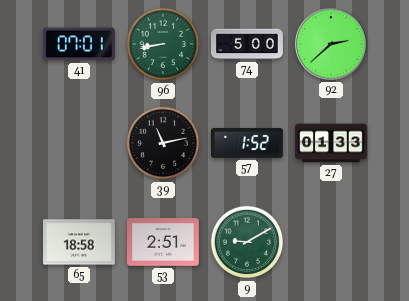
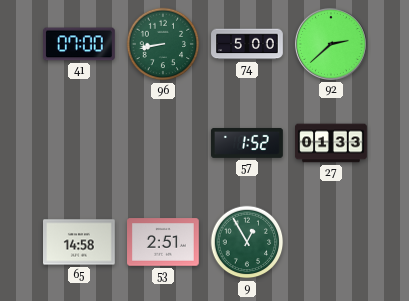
41: 07:01 -> 07:00 (80, 44)
39: 11:13 -> none (163, 143)
65: 18:58 -> 14:58 (80, 242)
9: 9:10 -> 12:55 (247, 242)
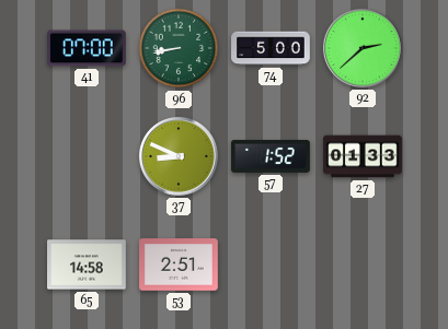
37: none -> 8:49 (179, 156)
9: 12:55 -> none (247, 242)
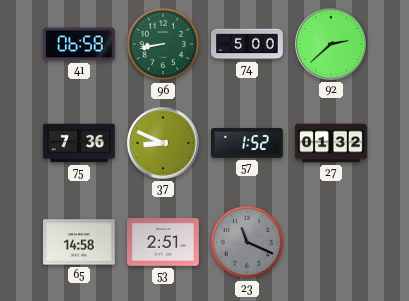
41: 07:00 -> 06:58 (80, 44)
75: none -> 7:36 (80, 143)
27: 01:33 -> 01:32 (331, 143)
23: none -> 11:19 (247, 242)
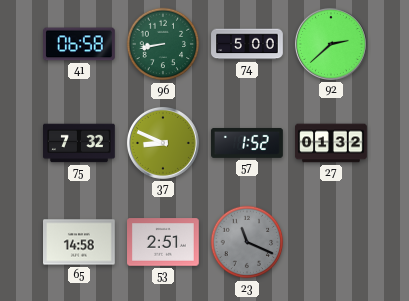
75: 7:36 -> 7:32 (80, 143)
